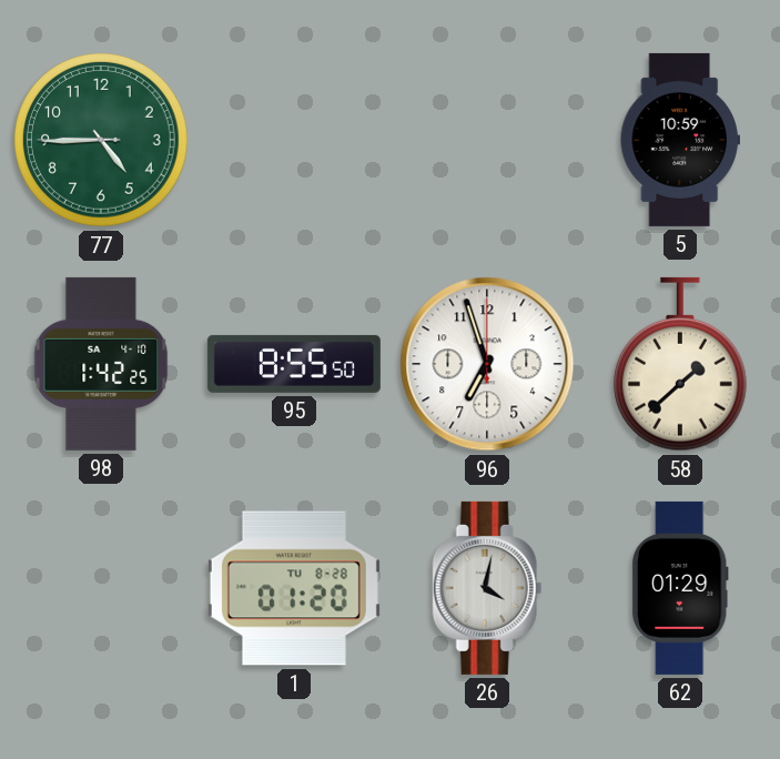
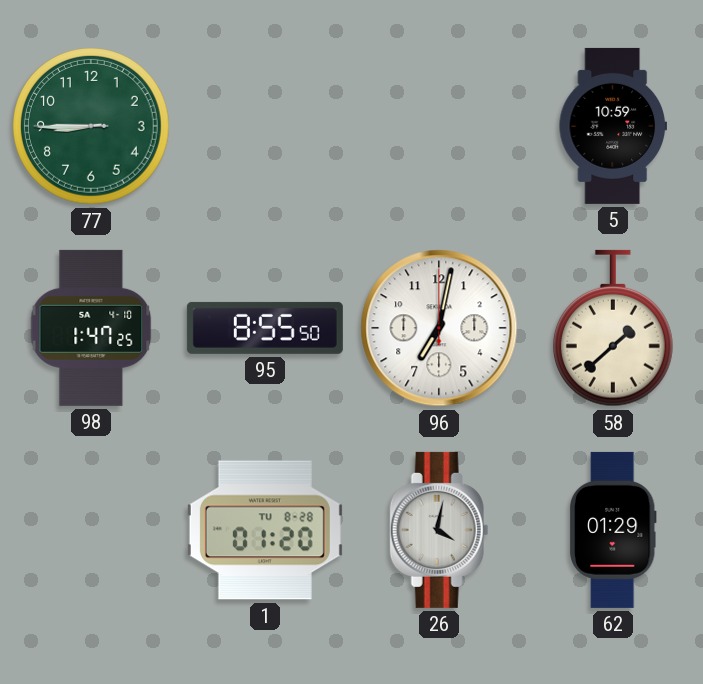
77: 4:44 -> 8:44 (92, 127)
98: 1:42 -> 1:47 (91, 328)
96: 6:57 -> 7:02 (439, 328)
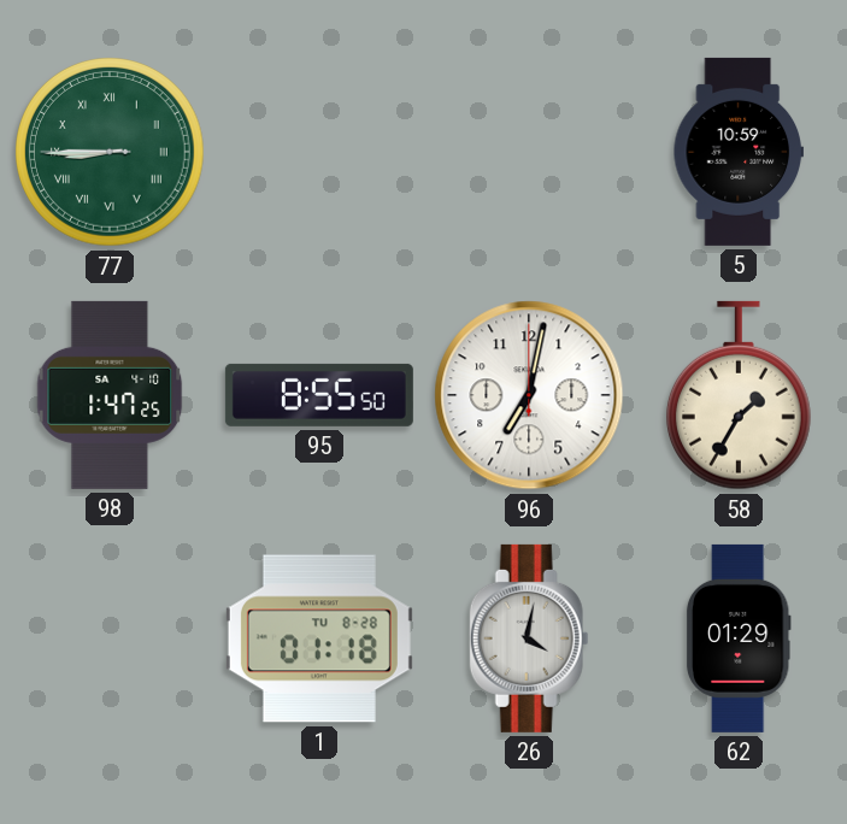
77 numerals: Arabic -> Roman (111, 153)
58: 1:38 -> 1:35 (739, 395)
1: 01:20 -> 01:18 (319, 638)
